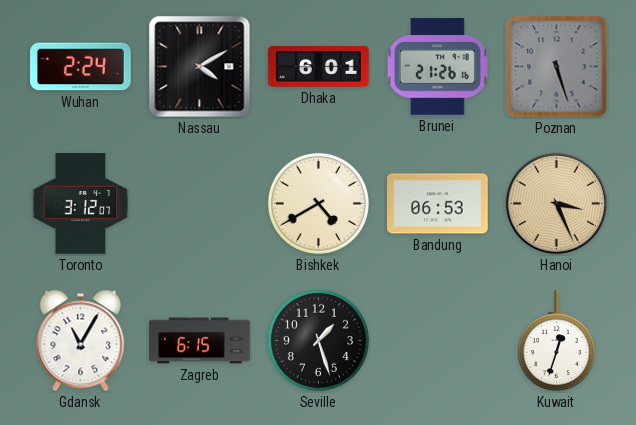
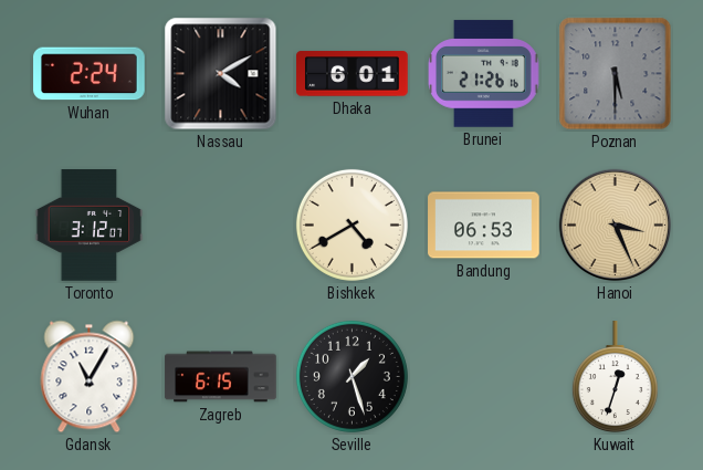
Poznan: 5:27 -> 5:30 (616, 74)
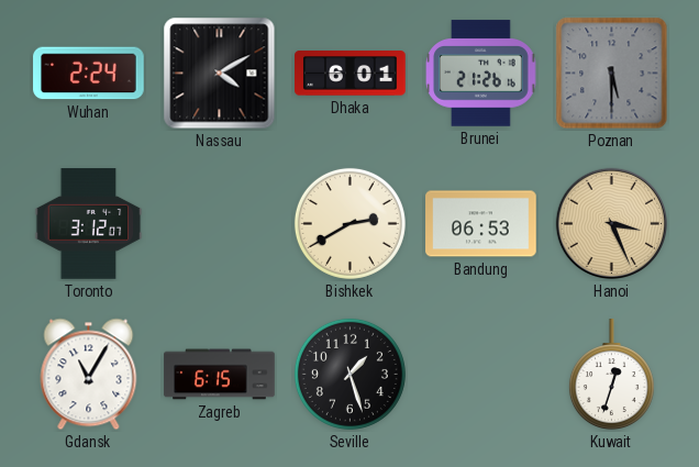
Bishkek: 4:40 -> 2:40 (349, 223)
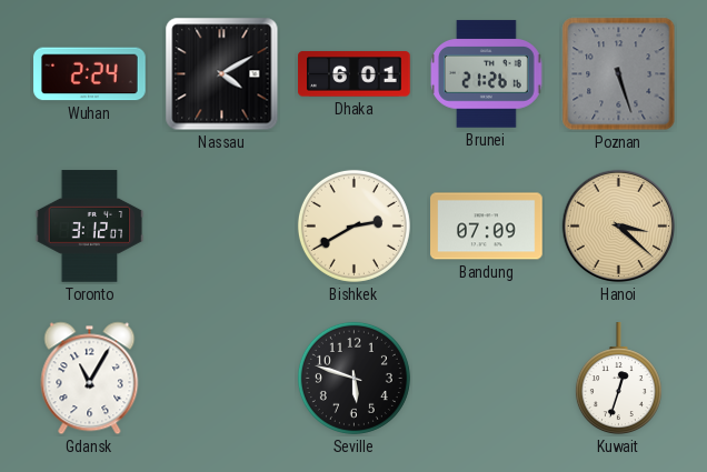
Poznan: 5:30 -> 5:27 (619, 74)
Bandung: 06:53 -> 07:09 (487, 227)
Hanoi: 3:26 -> 3:22 (619, 227)
Zagreb: 6:15 -> none (220, 375)
Seville: 1:27 -> 5:48 (353, 378)
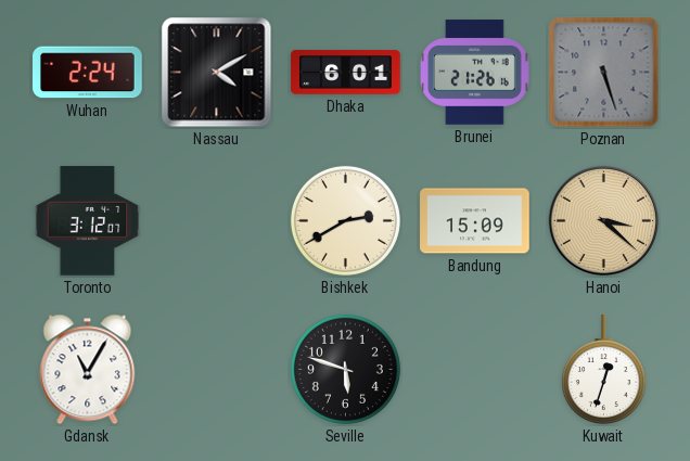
Bandung: 07:09 -> 15:09 (475, 221)
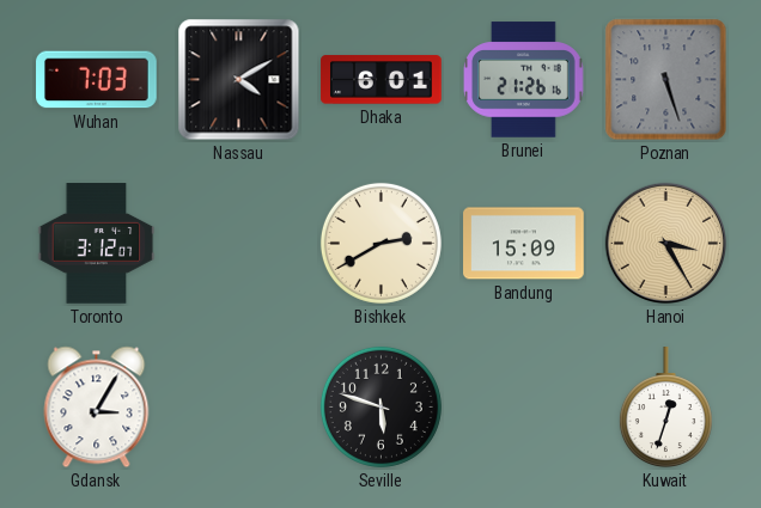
Wuhan: 2:24 -> 7:03 (97, 80)
Hanoi: 3:22 -> 3:25 (666, 244)
Gdansk: 11:05 -> 3:05 (97, 408)
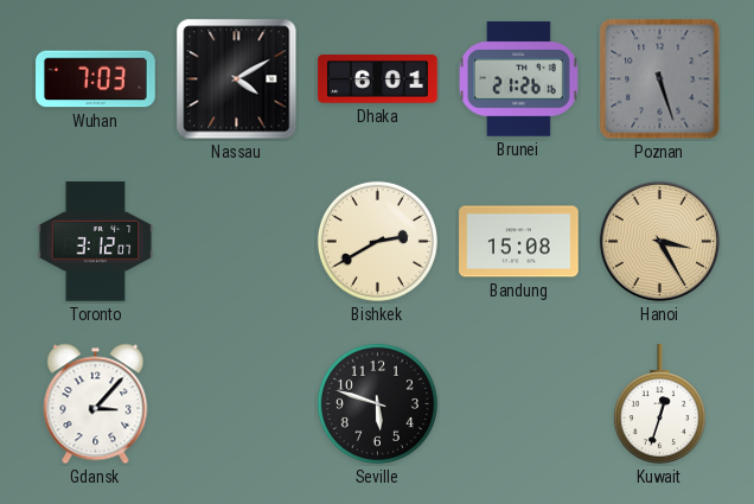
Bandung: 15:09 -> 15:08 (519, 242)
Gdansk: 3:05 -> 3:07 (96, 404)
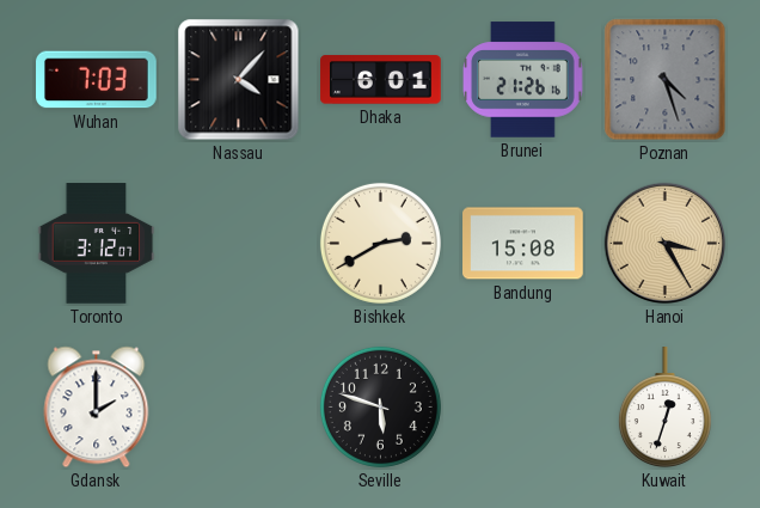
Nassau: 4:10 -> 4:07 (239, 80)
Poznan: 5:27 -> 4:27 (666, 80)
Gdansk: 3:07 -> 2:00 (97, 408)
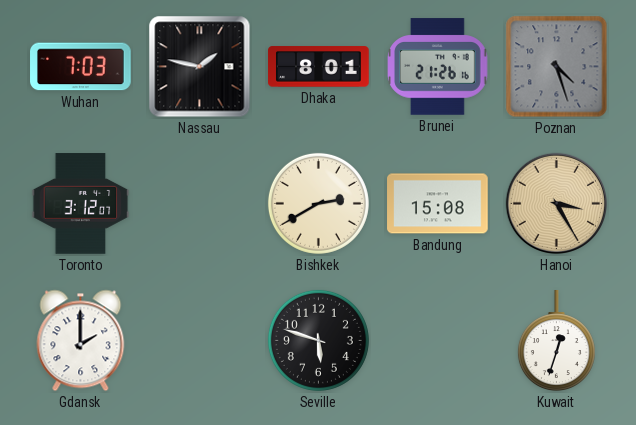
Nassau: 4:07 -> 1:47 (200, 67)
Dhaka: 6:01 -> 8:01 (319, 67)
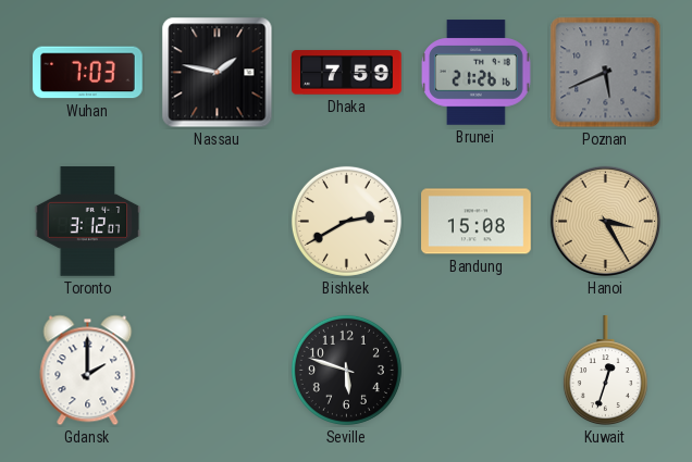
Dhaka: 8:01 -> 7:59 (347, 73)
Poznan: 4:27 -> 5:41 (606, 73)
